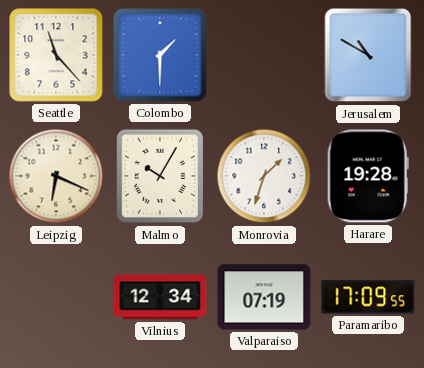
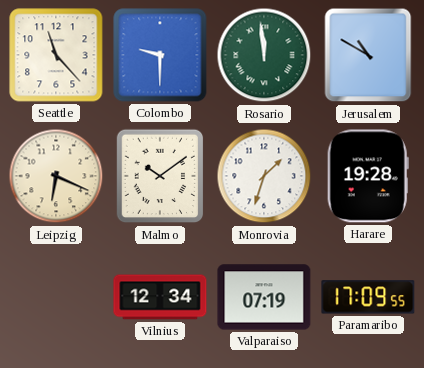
Colombo: 1:30 -> 9:30 (160, 55)
Rosario: none -> 11:59 (264, 55)
Malmo: 10:05 -> 10:09 (160, 176)
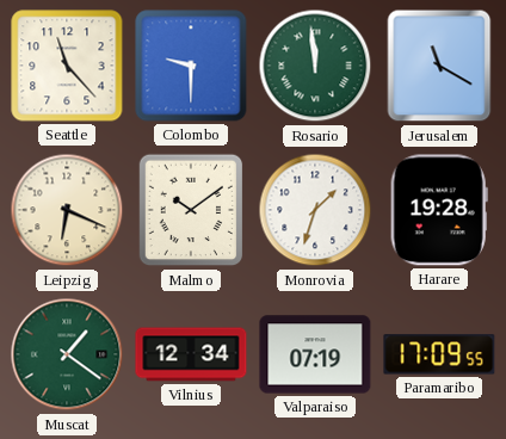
Jerusalem: 10:50 -> 11:20 (439, 66)
Muscat: none -> 1:21 (67, 354)
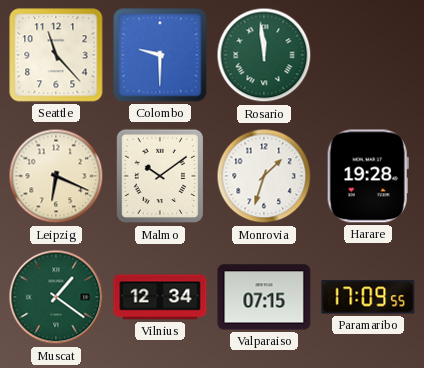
Jerusalem: 11:20 -> none (439, 66)
Valparaiso: 07:19 -> 07:15 (264, 297)
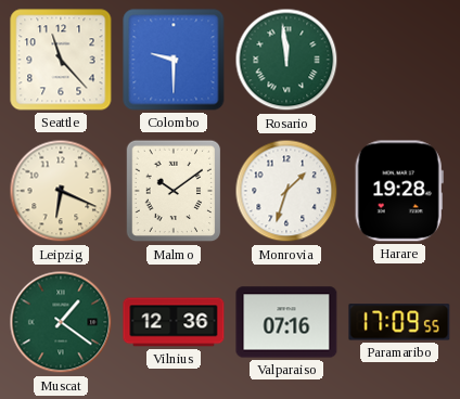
Vilnius: 12:34 -> 12:36 (174, 322)
Valparaiso: 07:15 -> 07:16 (286, 322)
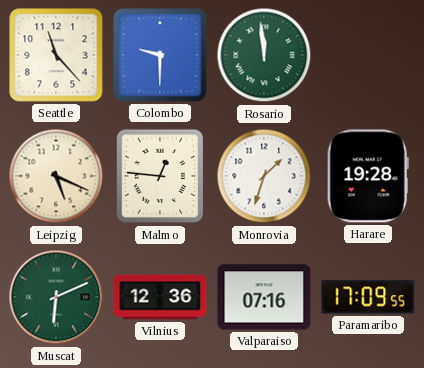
Leipzig: 6:19 -> 5:19 (56, 176)
Malmo: 10:09 -> 12:46 (160, 176)
Muscat: 1:21 -> 6:11 (56, 297)
